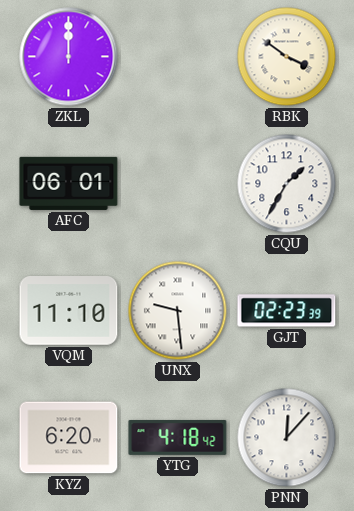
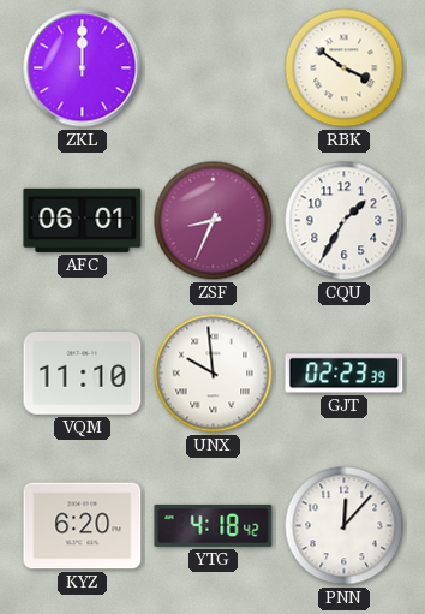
ZSF: none -> 8:34 (214, 221)
UNX: 9:29 -> 9:59 (214, 374)
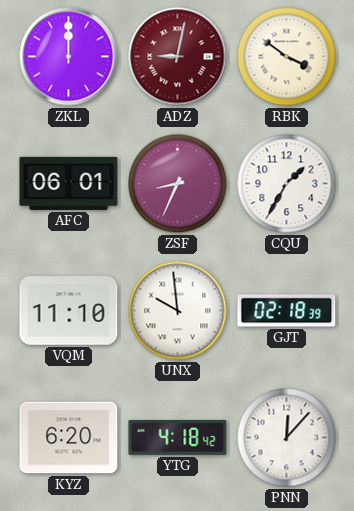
ADZ: none -> 9:02 (178, 57)
GJT: 02:23 -> 02:18 (287, 311)
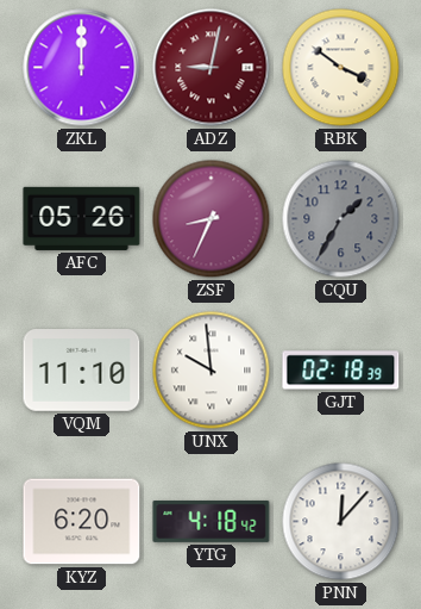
AFC: 06:01 -> 05:26 (82, 218)
CQU dial: white -> grey (341, 219)
